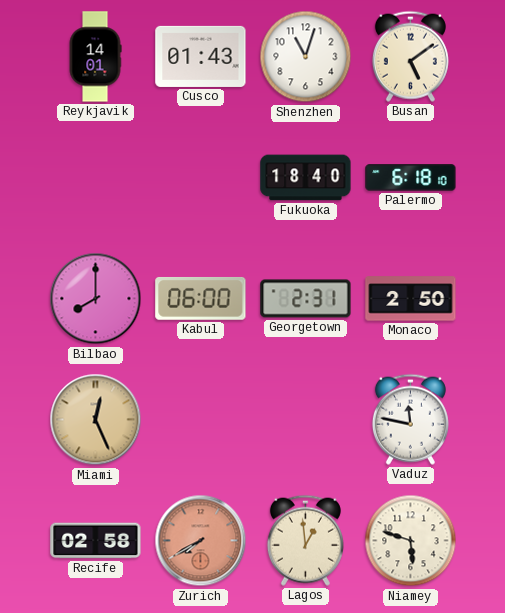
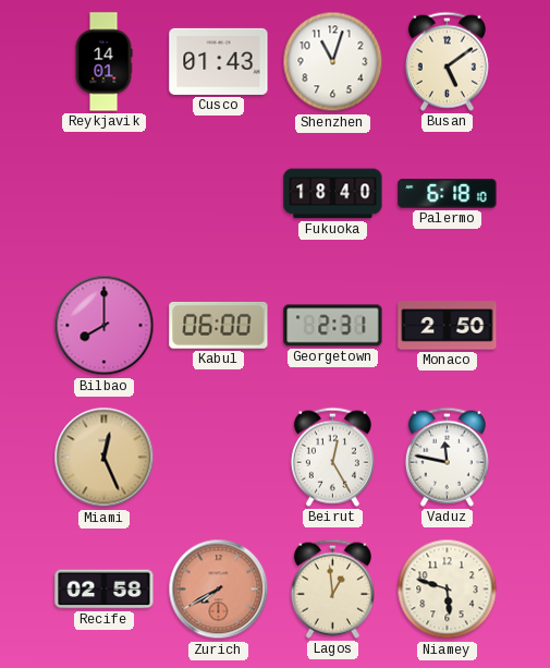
Beirut: none -> 12:25 (332, 457)
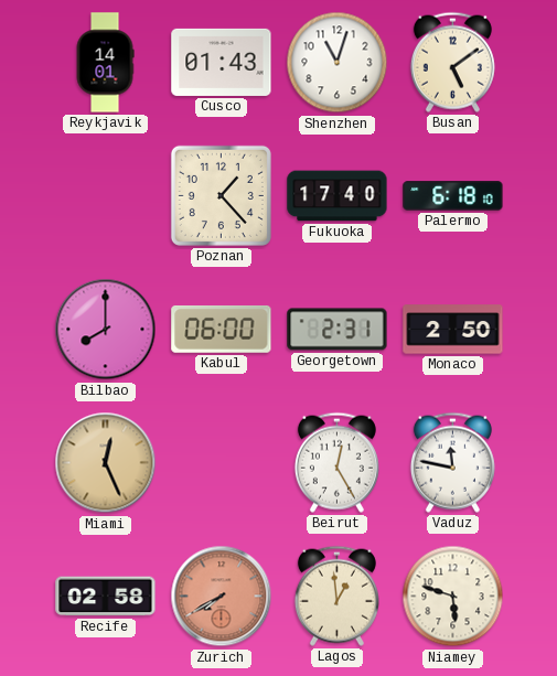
Poznan: none -> 1:23 (221, 195)
Fukuoka: 18:40 -> 17:40 (338, 196)
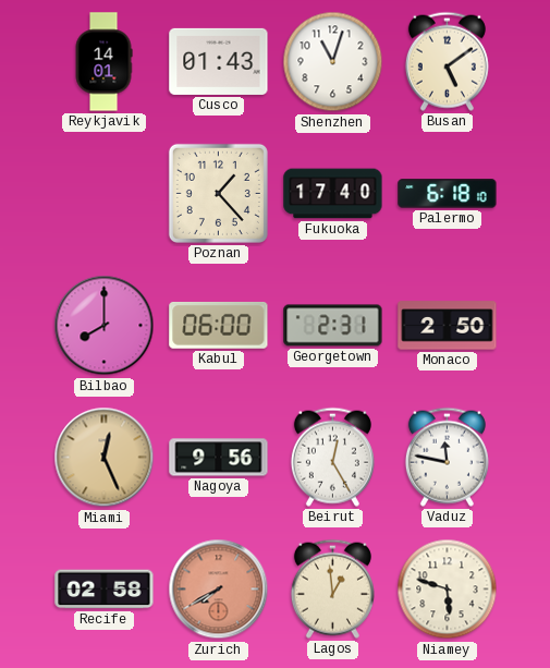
Nagoya: none -> 9:56 (219, 458)
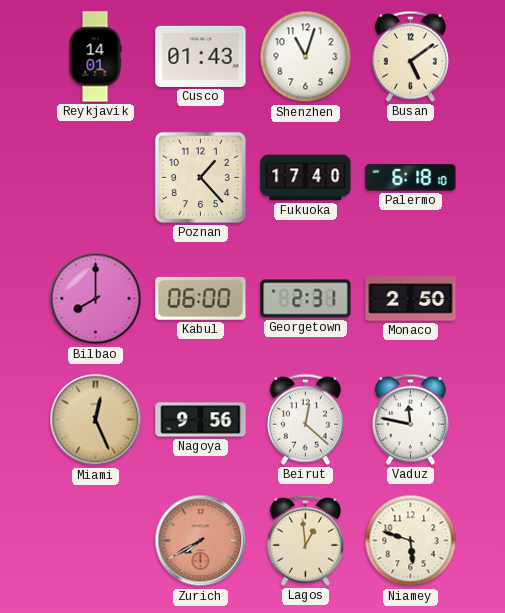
Beirut: 12:25 -> 12:22 (305, 419)
Recife: 02:58 -> none (105, 590)
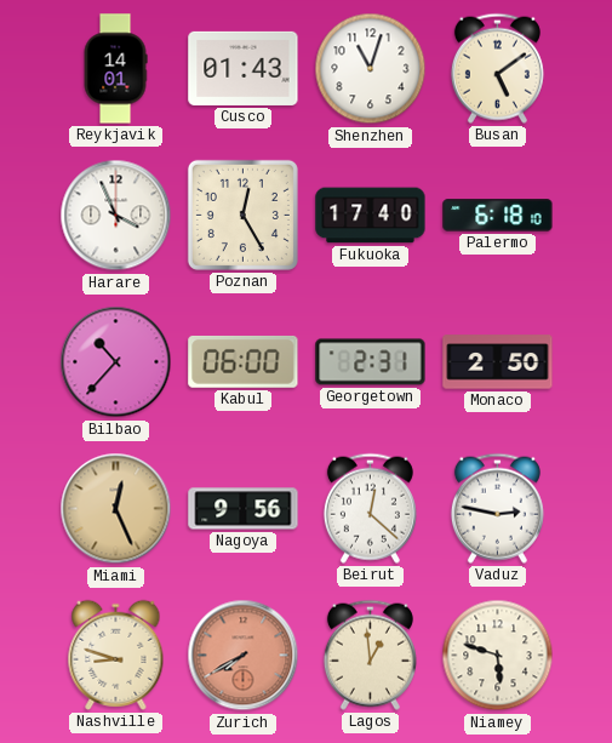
Harare: none -> 3:56 (116, 216)
Poznan: 1:23 -> 12:25 (242, 215)
Bilbao: 8:00 -> 10:37 (116, 362)
Vaduz: 11:47 -> 2:47 (497, 508)
Nashville: none -> 8:48 (116, 655)
